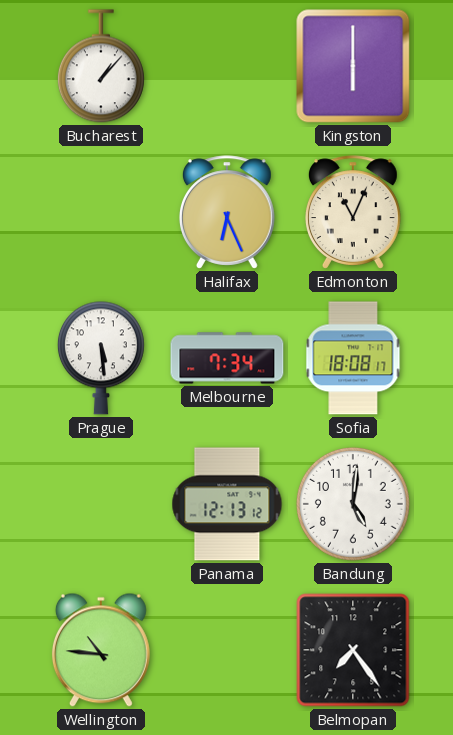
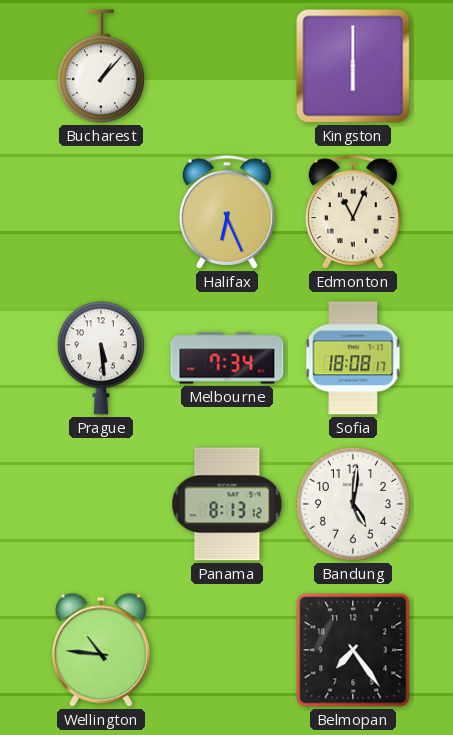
Panama: 12:13 -> 8:13 (227, 504)
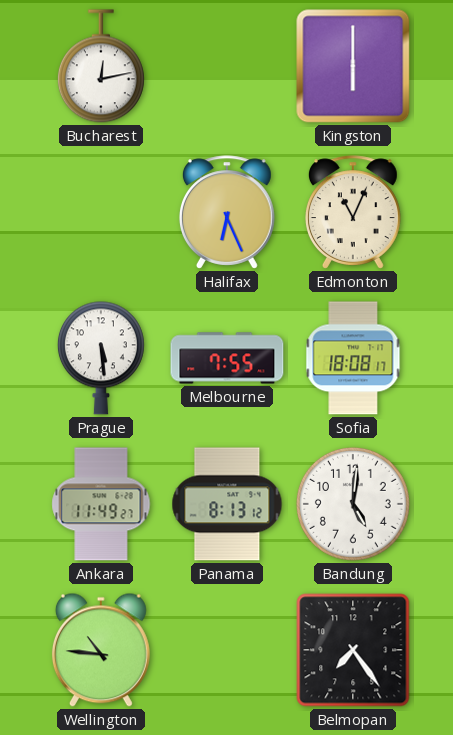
Bucharest: 1:07 -> 12:13 (101, 66)
Melbourne: 7:34 -> 7:55 (227, 358)
Ankara: none -> 11:49 (101, 504)
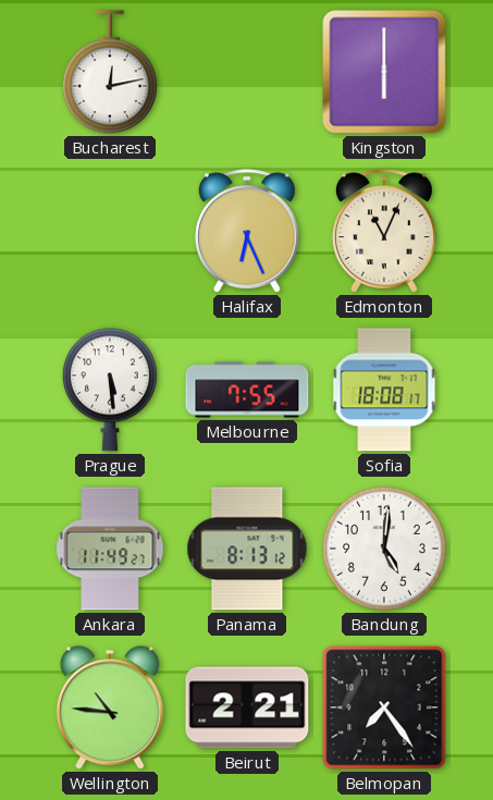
Beirut: none -> 2:21 (247, 707)
